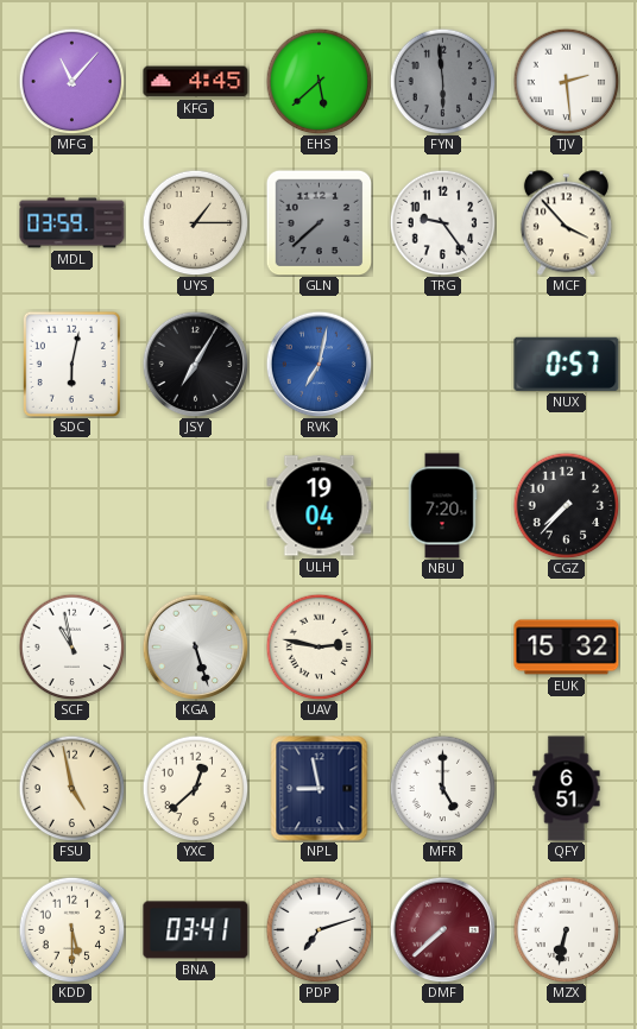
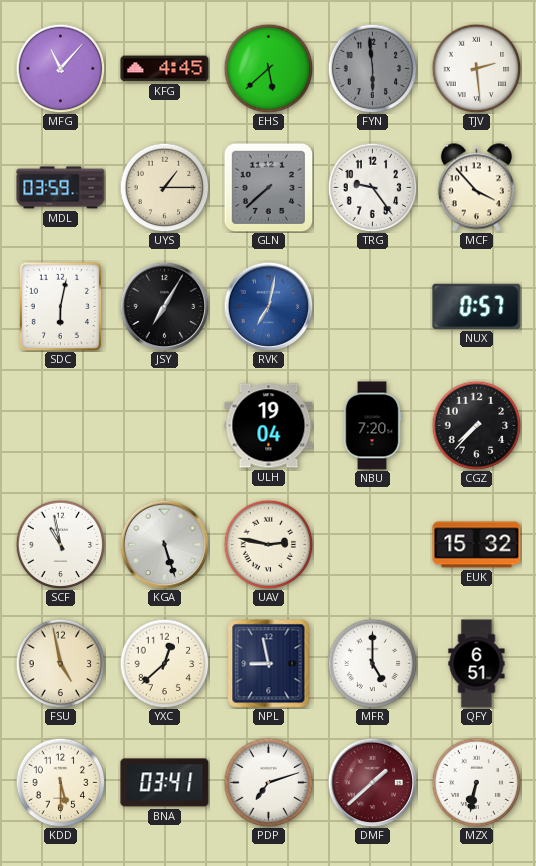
DMF: 7:38 -> 1:38 (372, 782)
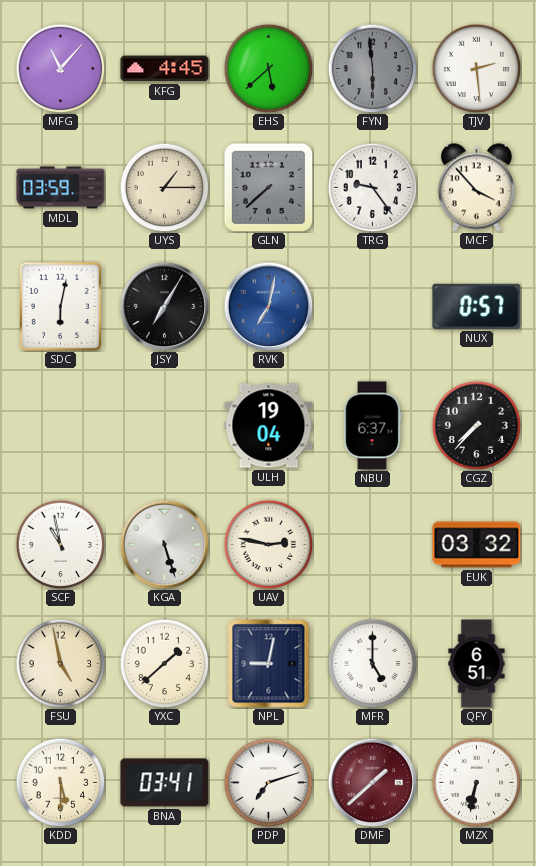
NBU: 7:20 -> 6:37 (372, 426)
EUK: 15:32 -> 03:32 (477, 545)
YXC: 12:38 -> 1:38 (164, 663)
NPL: 8:58 -> 9:02 (269, 664)
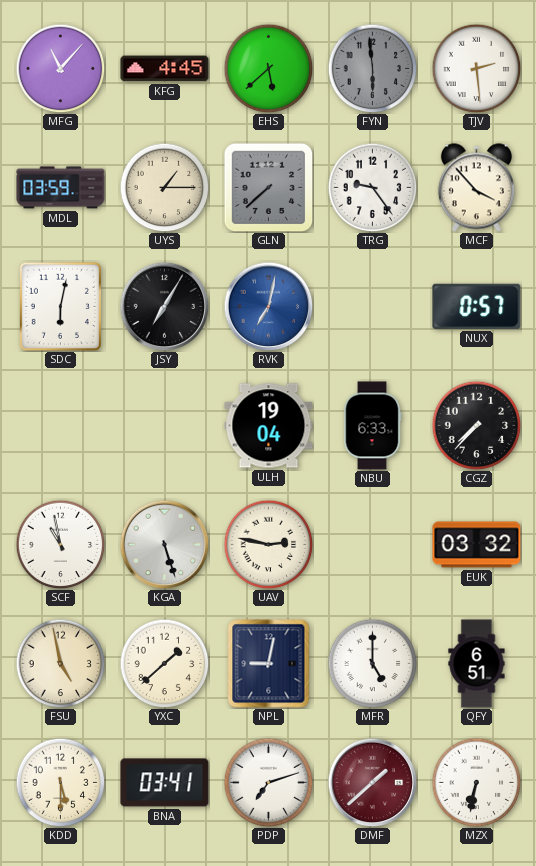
NBU: 6:37 -> 6:33 (372, 426)
